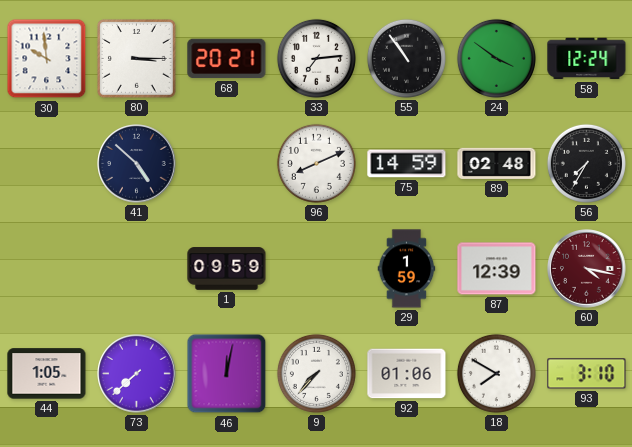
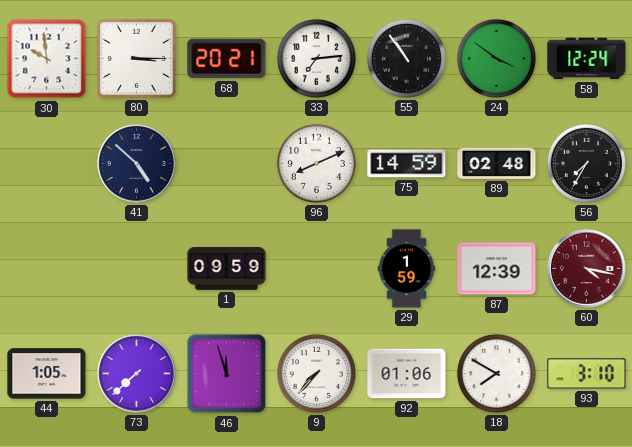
46: 12:02 -> 11:57 (227, 374)
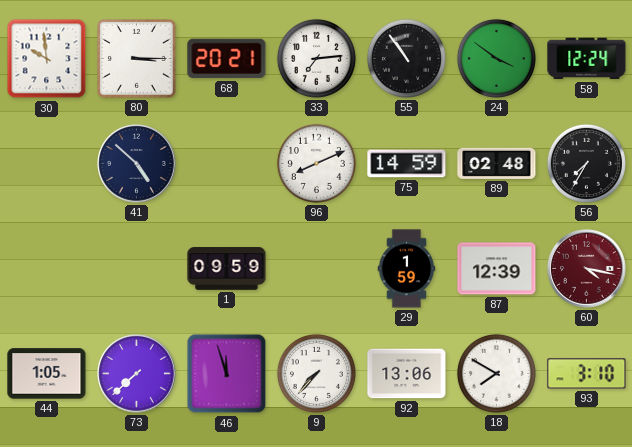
92: 01:06 -> 13:06 (407, 374)
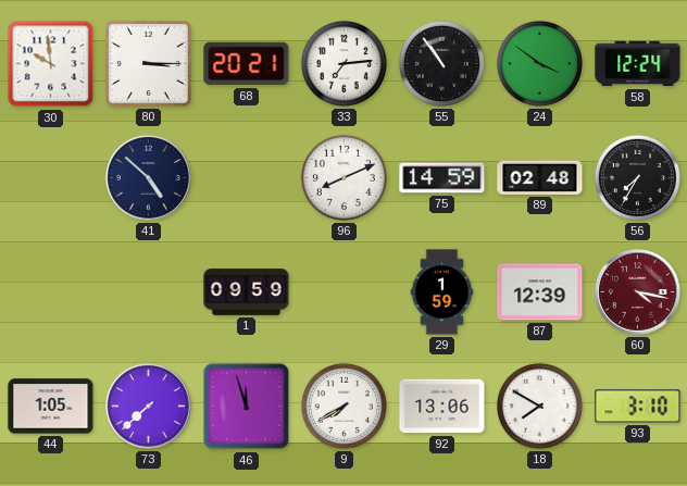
9: 7:37 -> 7:40 (343, 406)
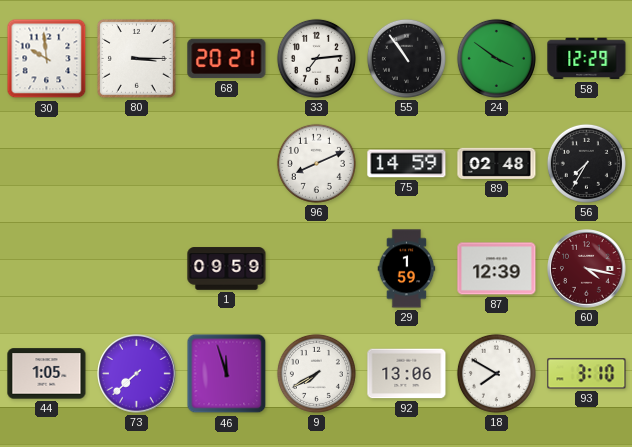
58: 12:24 -> 12:29 (587, 59)
41: 4:52 -> none (149, 178)
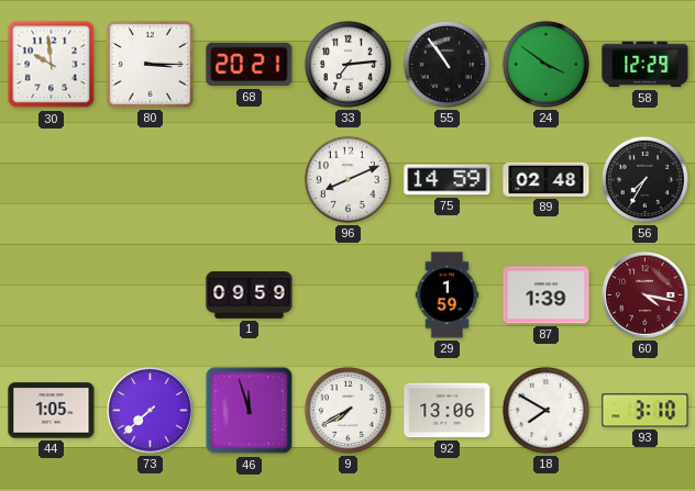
87: 12:39 -> 1:39 (547, 295)
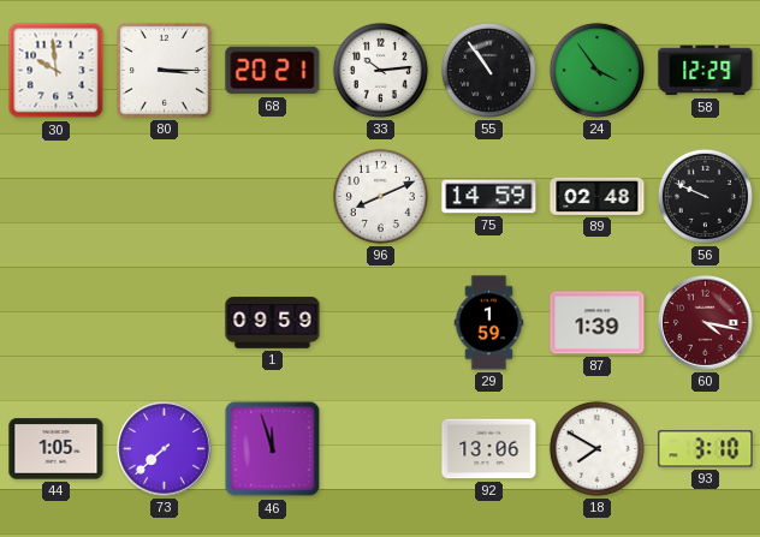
33: 7:14 -> 10:14 (380, 70)
24: 3:51 -> 3:54 (596, 70)
56: 7:35 -> 9:49 (705, 196)
9: 7:40 -> none (347, 410)
